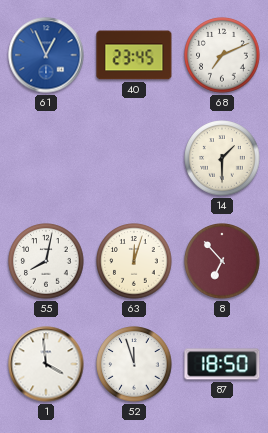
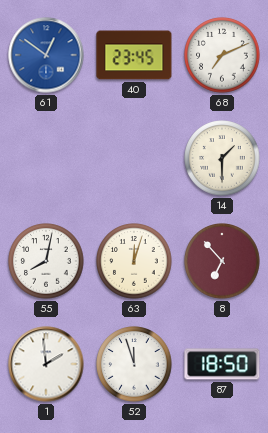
61: 12:56 -> 12:51 (46, 55)
1: 3:59 -> 1:59 (46, 364)
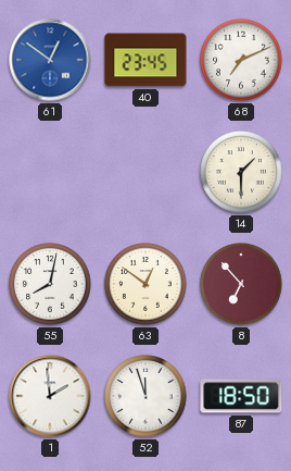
63: 12:03 -> 12:51 (145, 284)
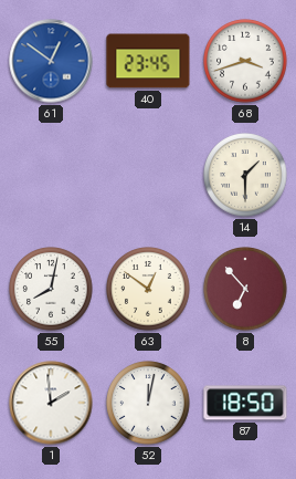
68: 7:11 -> 3:42 (245, 61)
52: 11:57 -> 12:02 (148, 403)
